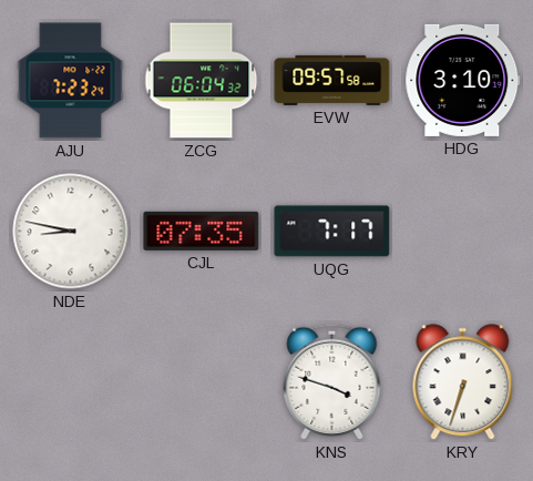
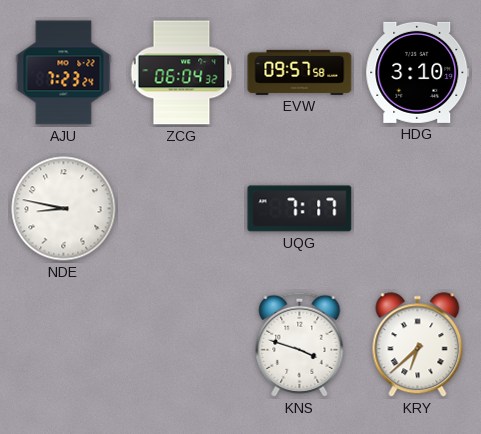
CJL: 07:35 -> none (202, 231)
KRY: 6:33 -> 6:38 (418, 345)
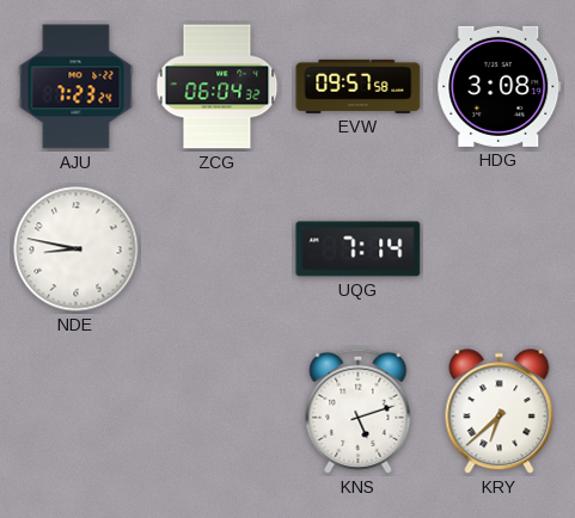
HDG: 3:10 -> 3:08 (500, 86)
UQG: 7:17 -> 7:14 (359, 249)
KNS: 3:48 -> 5:12 (359, 411)
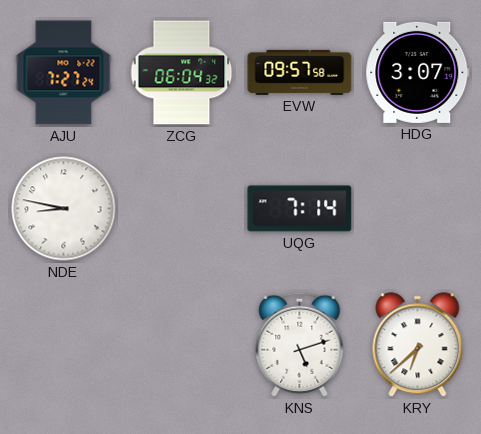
AJU: 7:23 -> 7:27 (64, 73)
HDG: 3:08 -> 3:07 (418, 72)
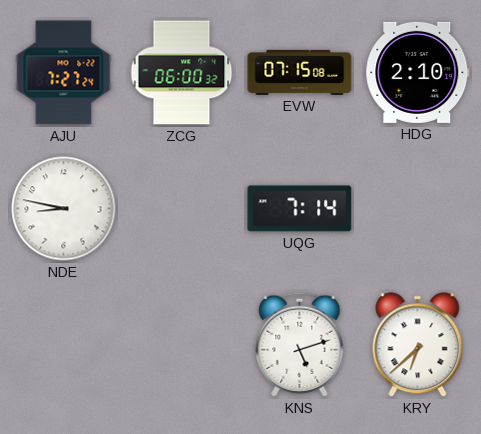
ZCG: 06:04 -> 06:00 (182, 73)
EVW: 09:57 -> 07:15 (300, 72)
HDG: 3:07 -> 2:10 (418, 72)
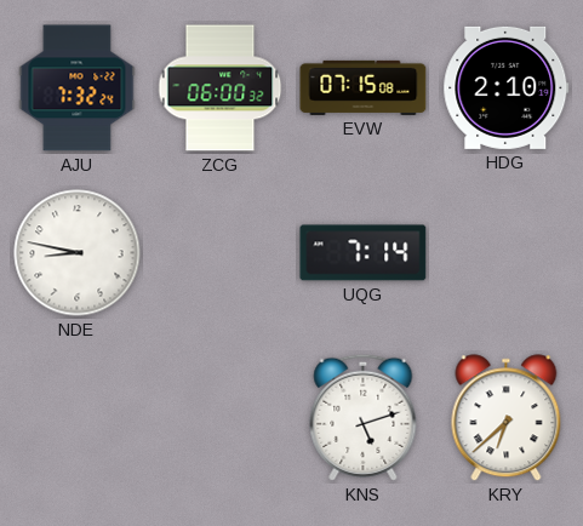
AJU: 7:27 -> 7:32 (78, 88)
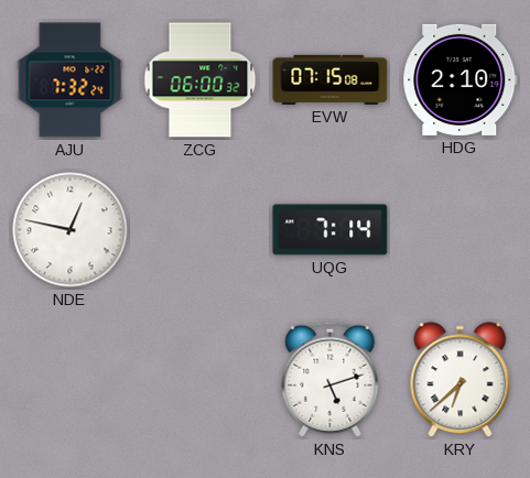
NDE: 8:47 -> 12:47 (71, 230)
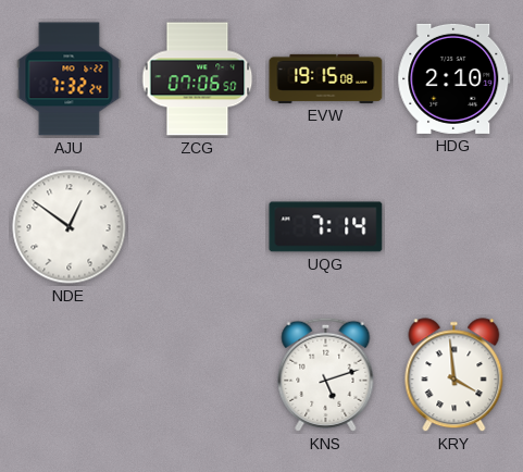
ZCG: 06:00 -> 07:06 (198, 79)
EVW: 07:15 -> 19:15 (326, 78)
NDE: 12:47 -> 12:51 (70, 227)
KRY: 6:38 -> 3:59 (454, 375)
